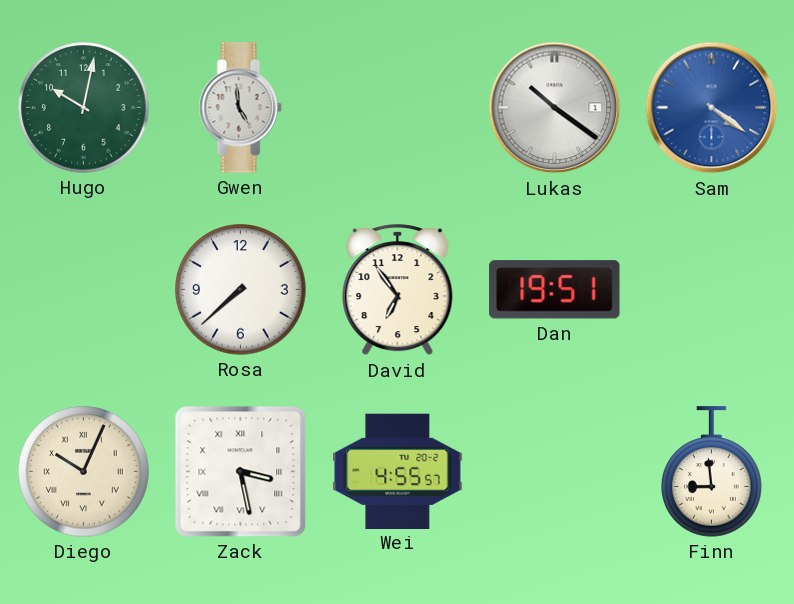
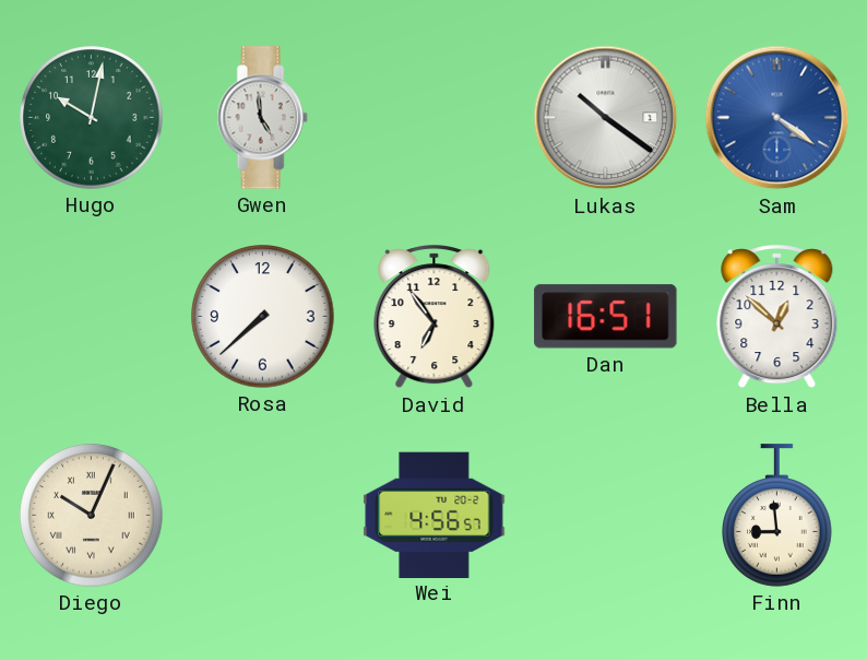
Dan: 19:51 -> 16:51 (606, 317)
Bella: none -> 12:52 (777, 317)
Zack: 3:28 -> none (241, 472)
Wei: 4:55 -> 4:56 (435, 515)
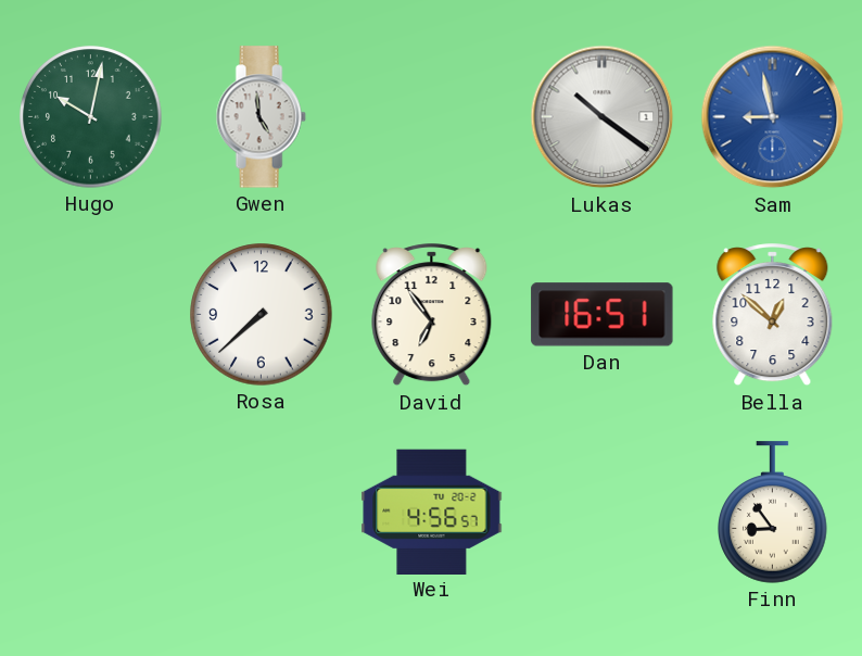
Sam: 4:21 -> 8:58 (773, 117)
Diego: 10:04 -> none (92, 516)
Finn: 8:59 -> 8:54 (773, 513)
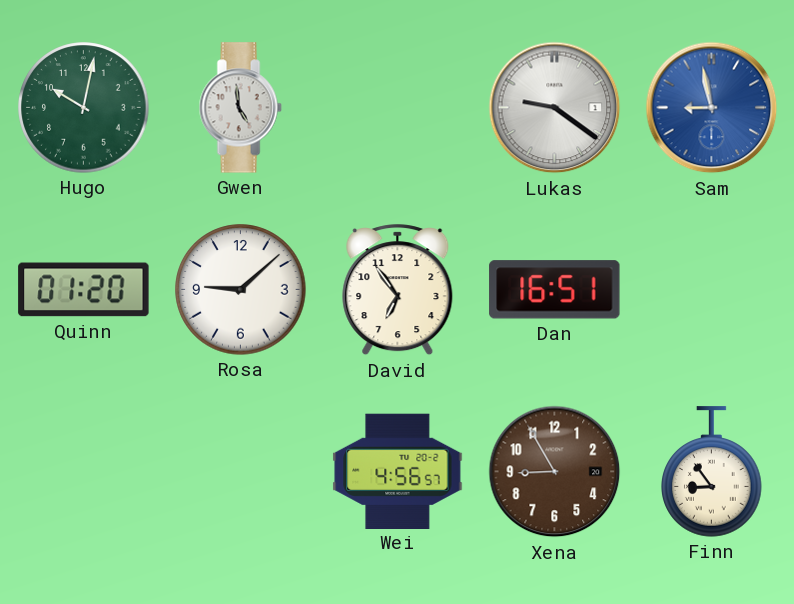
Lukas: 10:21 -> 9:21 (555, 108)
Quinn: none -> 01:20 (84, 290)
Rosa: 7:38 -> 9:08 (241, 290)
Bella: 12:52 -> none (773, 315)
Xena: none -> 8:55 (555, 472)
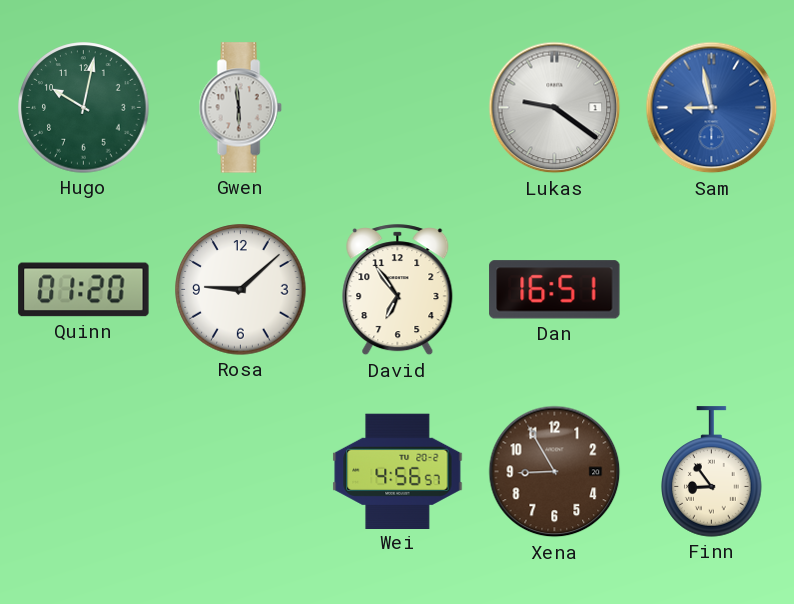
Gwen: 4:59 -> 5:59 (240, 108)
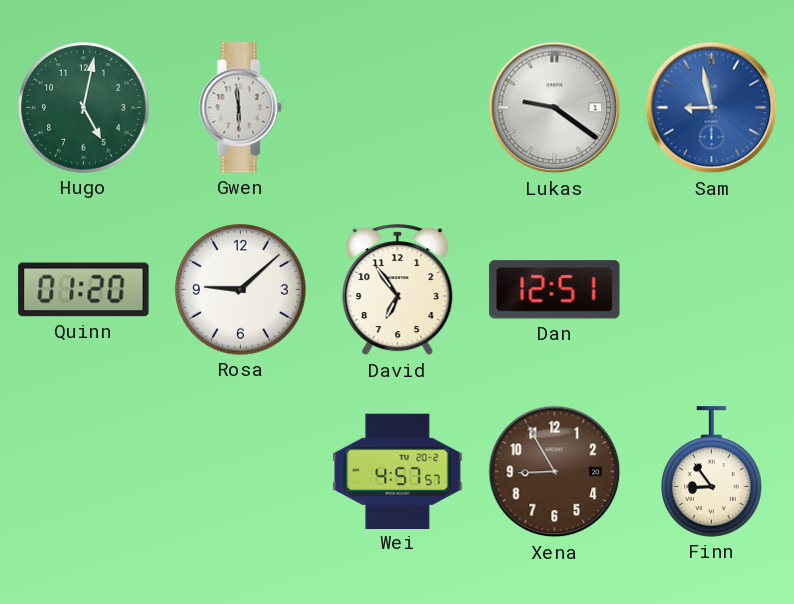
Hugo: 10:02 -> 5:02 (84, 108)
Dan: 16:51 -> 12:51 (555, 290)
Wei: 4:56 -> 4:57 (398, 471)
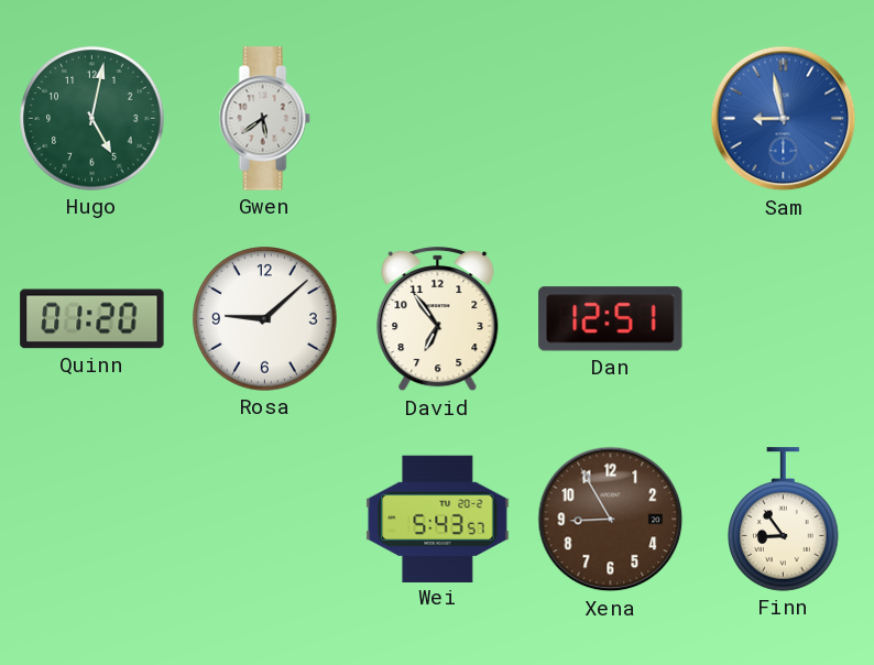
Gwen: 5:59 -> 5:39 (264, 119)
Lukas: 9:21 -> none (555, 108)
Wei: 4:57 -> 5:43 (438, 519)
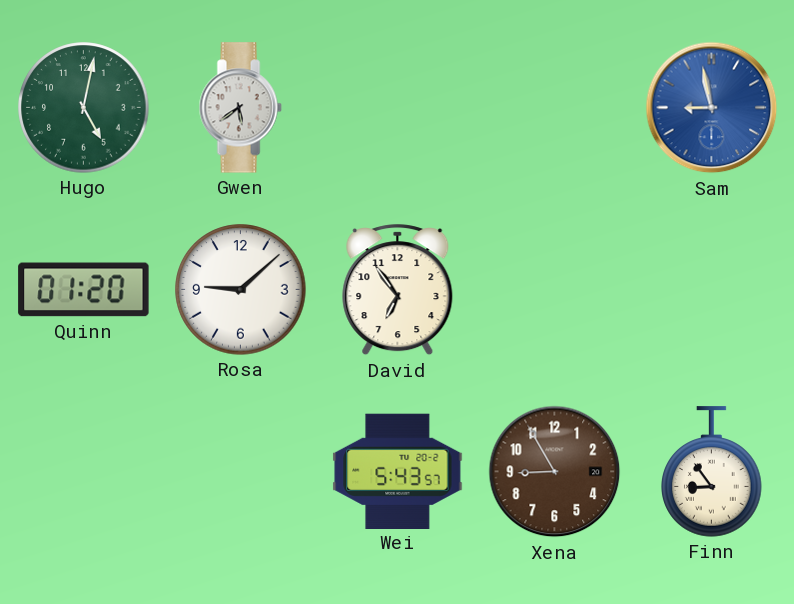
Dan: 12:51 -> none (611, 319)
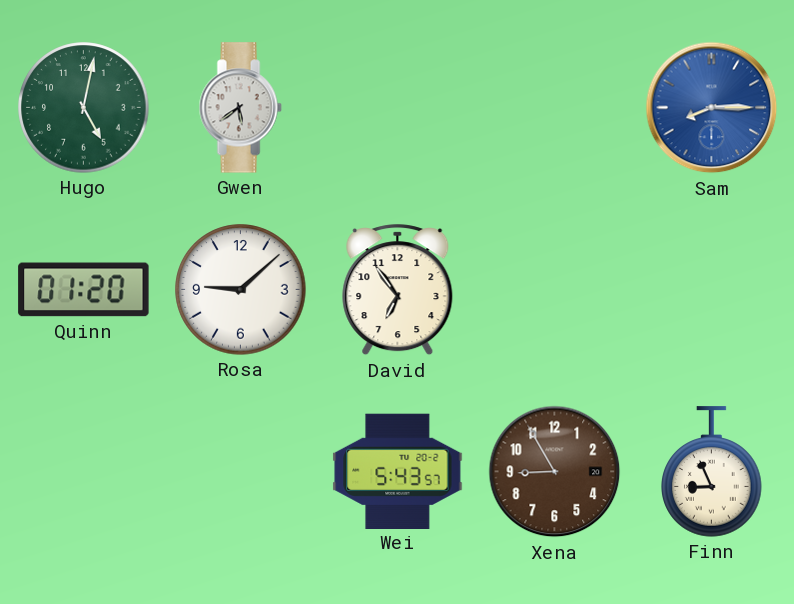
Sam: 8:58 -> 8:15 (712, 108)
Finn: 8:54 -> 8:56 (712, 472)
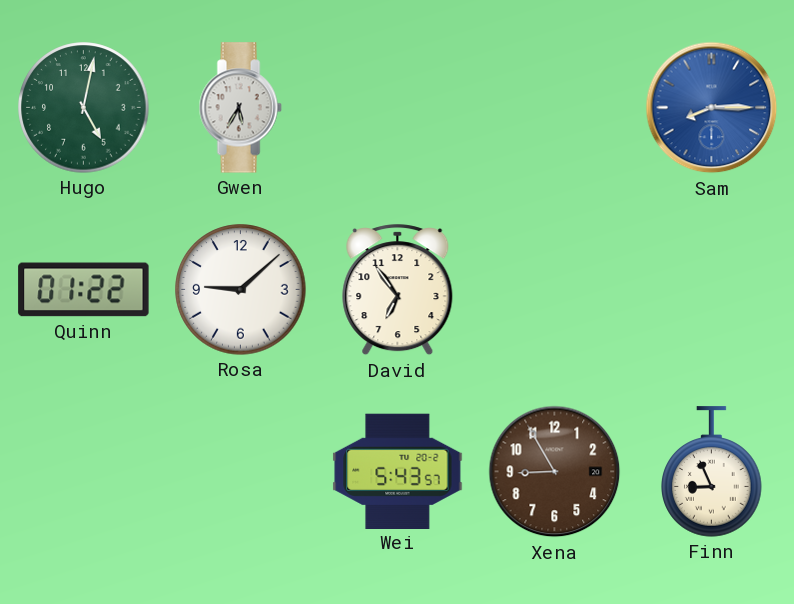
Gwen: 5:39 -> 5:35 (240, 108)
Quinn: 01:20 -> 01:22 (84, 290)
